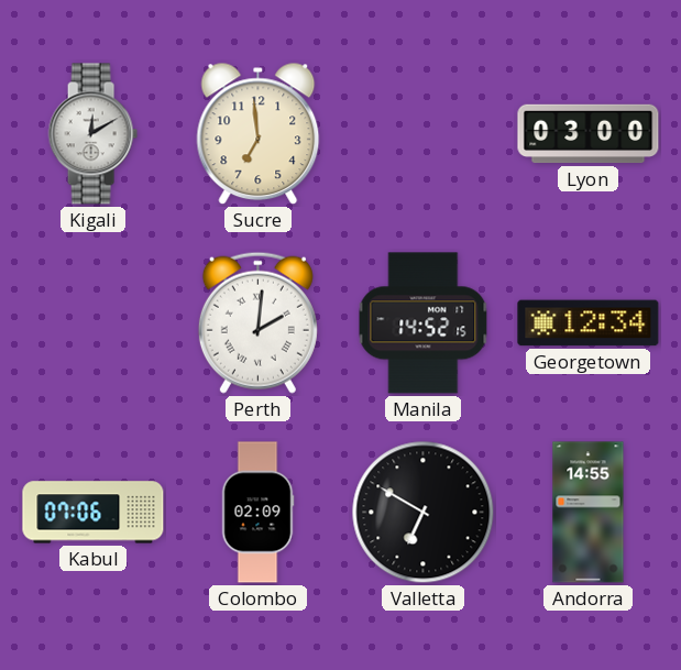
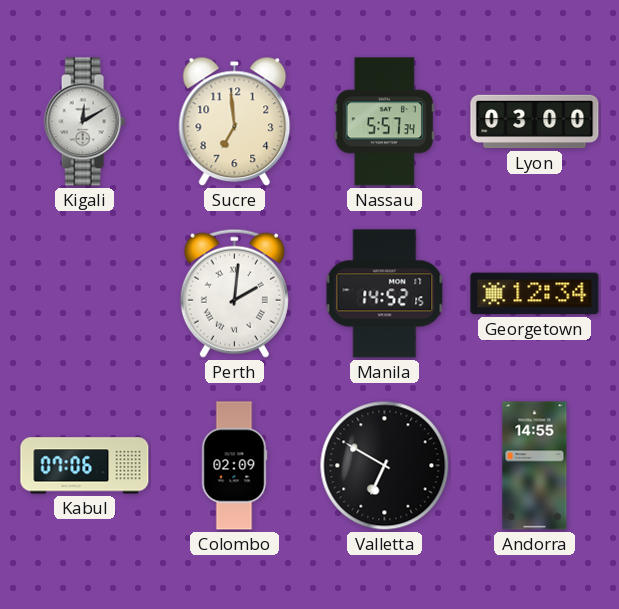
Nassau: none -> 5:57 (384, 122)
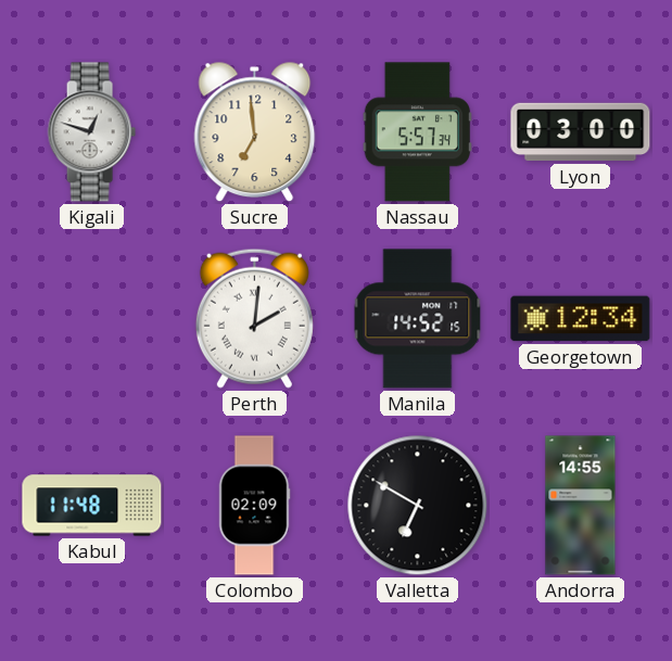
Kigali: 12:10 -> 12:48 (91, 132)
Kabul: 07:06 -> 11:48 (92, 506)
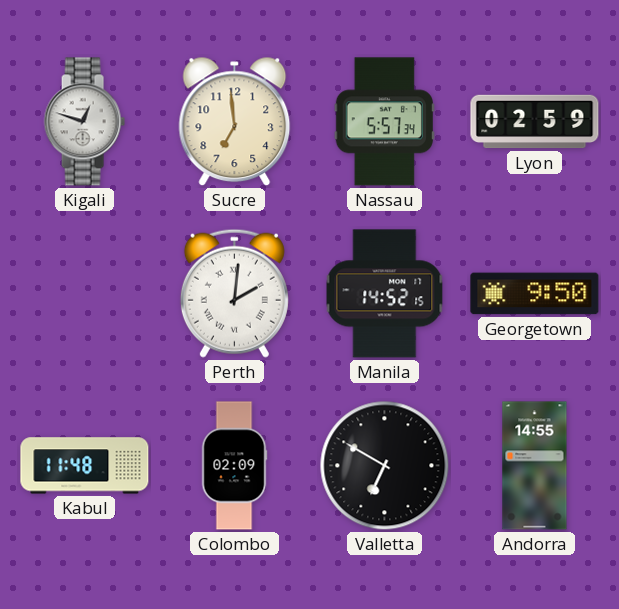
Lyon: 03:00 -> 02:59 (535, 122)
Georgetown: 12:34 -> 9:50 (535, 294)
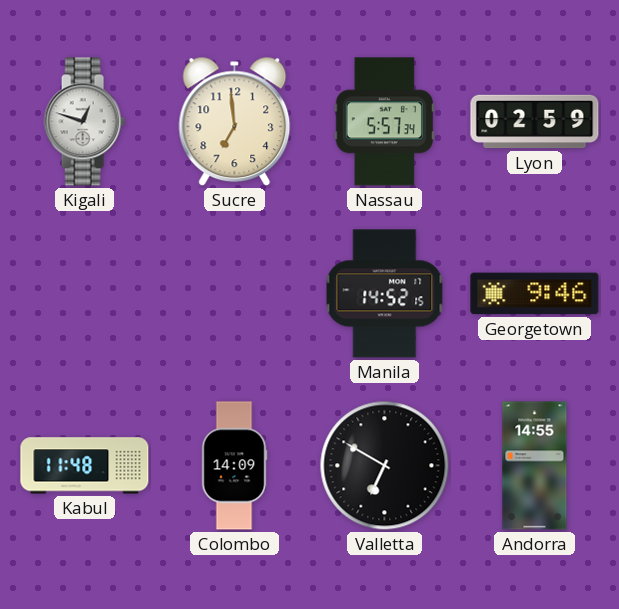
Perth: 2:01 -> none (234, 293)
Georgetown: 9:50 -> 9:46 (535, 294)
Colombo: 02:09 -> 14:09 (234, 466)
